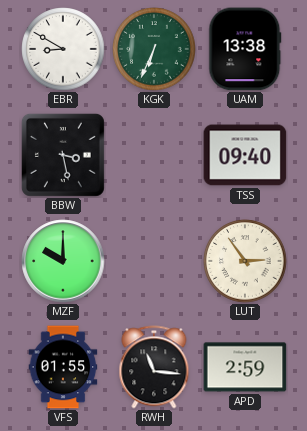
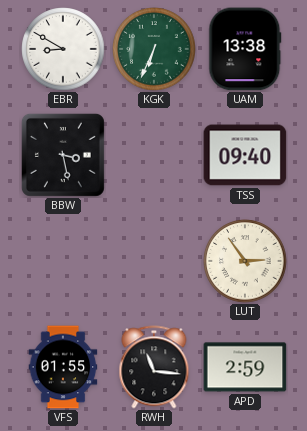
MZF: 10:00 -> none (63, 261)
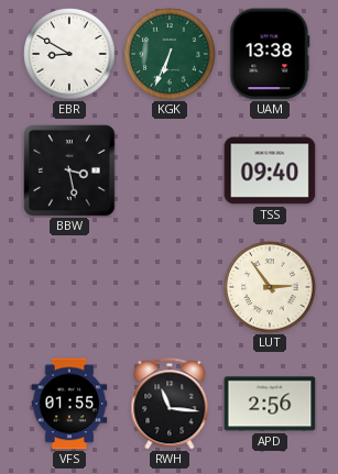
APD: 2:59 -> 2:56 (270, 404)
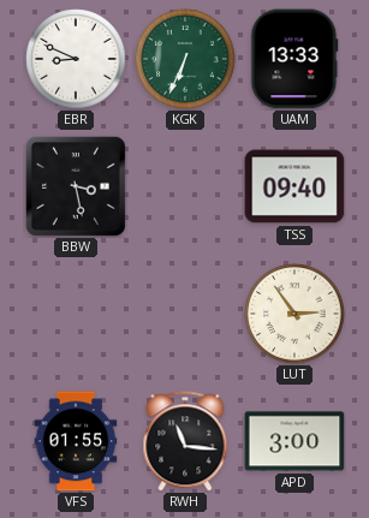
EBR: 8:50 -> 8:49 (76, 59)
UAM: 13:38 -> 13:33 (294, 59)
APD: 2:56 -> 3:00 (294, 441)
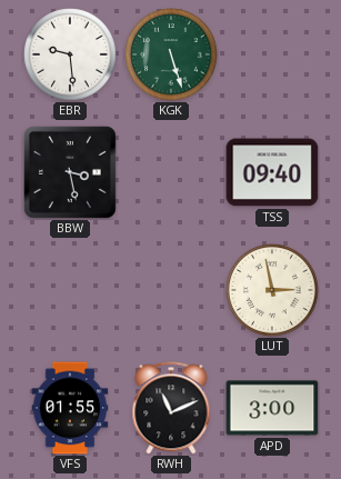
EBR: 8:49 -> 9:29 (70, 54)
KGK: 6:34 -> 5:27 (171, 54)
UAM: 13:33 -> none (294, 59)
LUT: 2:54 -> 2:58 (272, 290)
RWH: 11:16 -> 11:11 (171, 408)
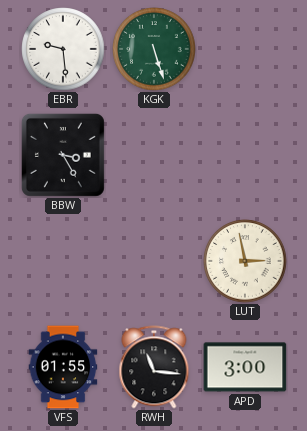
BBW: 3:28 -> 3:25 (63, 155)
TSS: 09:40 -> none (272, 172)
RWH: 11:11 -> 11:16 (154, 367)
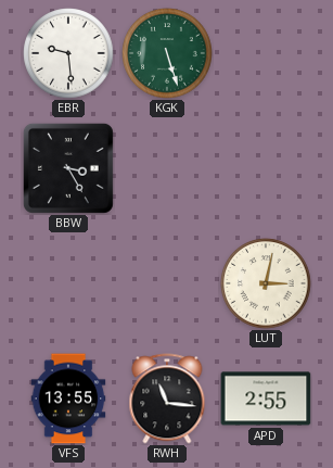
LUT: 2:58 -> 3:02 (266, 283)
VFS: 01:55 -> 13:55 (68, 399)
APD: 3:00 -> 2:55 (266, 399)
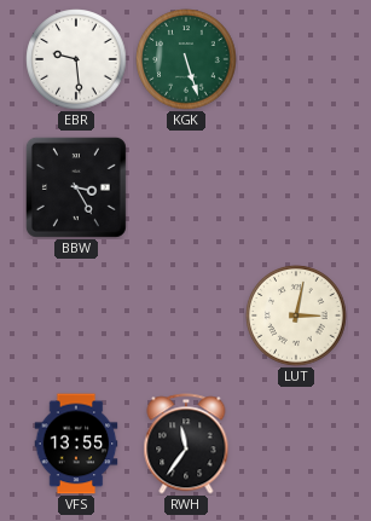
RWH: 11:16 -> 11:36 (186, 444)
APD: 2:55 -> none (266, 399)
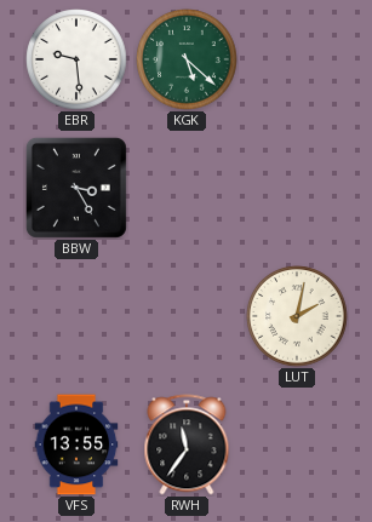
KGK: 5:27 -> 5:22 (187, 59)
LUT: 3:02 -> 2:02 (297, 316)
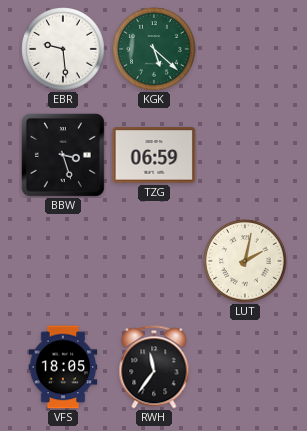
BBW: 3:25 -> 3:27 (63, 155)
TZG: none -> 06:59 (154, 155)
VFS: 13:55 -> 18:05 (63, 367)
